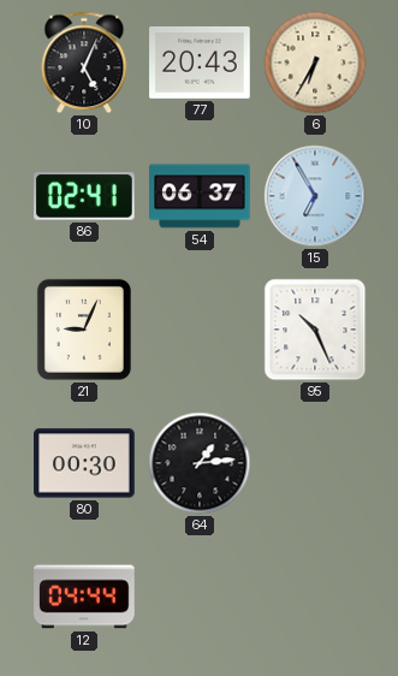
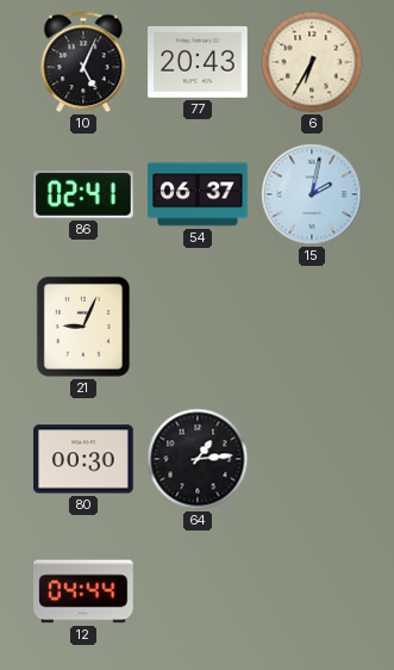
15: 6:55 -> 2:02 (312, 194)
95: 10:26 -> none (315, 330)
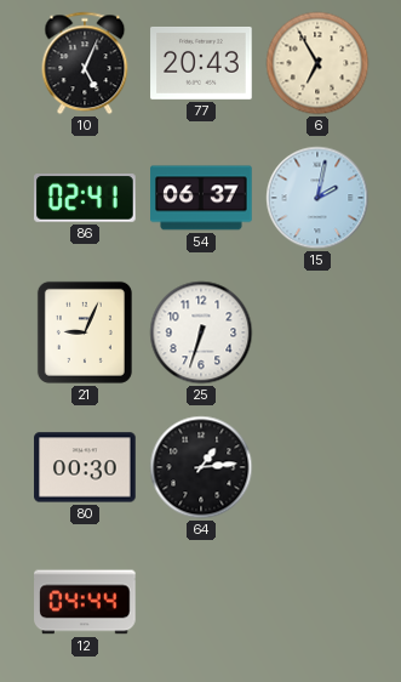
6: 6:35 -> 6:55 (317, 63)
25: none -> 6:33 (201, 333)
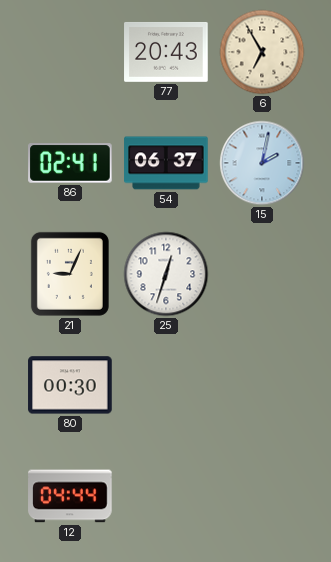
10: 5:04 -> none (85, 63)
25: 6:33 -> 12:33 (166, 274)
64: 1:14 -> none (201, 467)
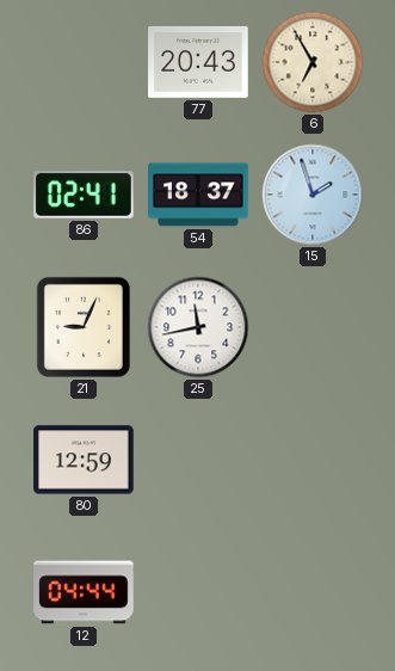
54: 06:37 -> 18:37 (198, 195)
15: 2:02 -> 1:57 (313, 195)
25: 12:33 -> 11:43 (198, 327)
80: 00:30 -> 12:59 (84, 460)
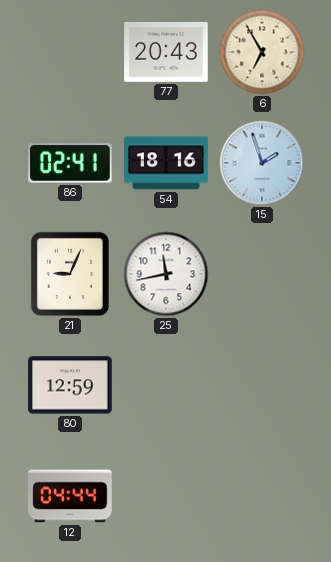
54: 18:37 -> 18:16 (166, 163)
